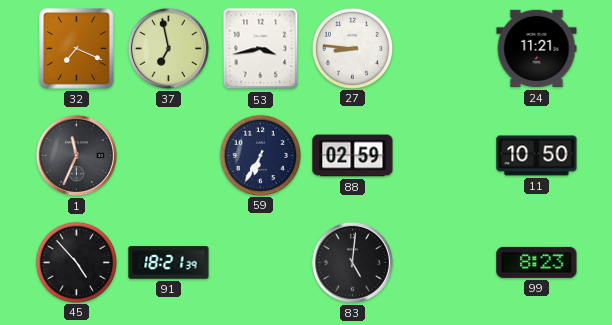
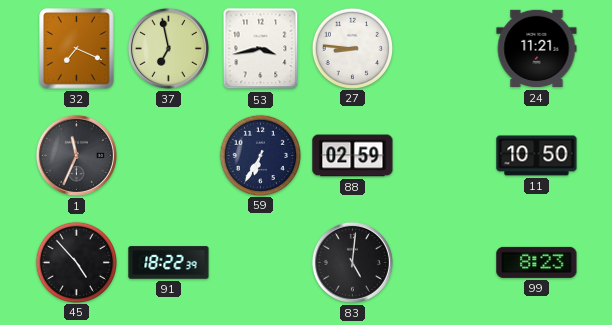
91: 18:21 -> 18:22 (169, 263)
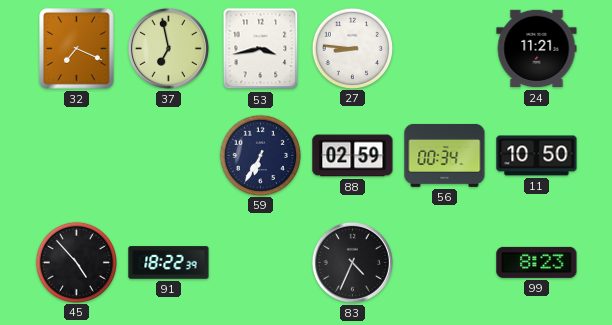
1: 11:34 -> none (76, 155)
56: none -> 00:34 (445, 155)
83: 5:01 -> 4:34 (352, 262)
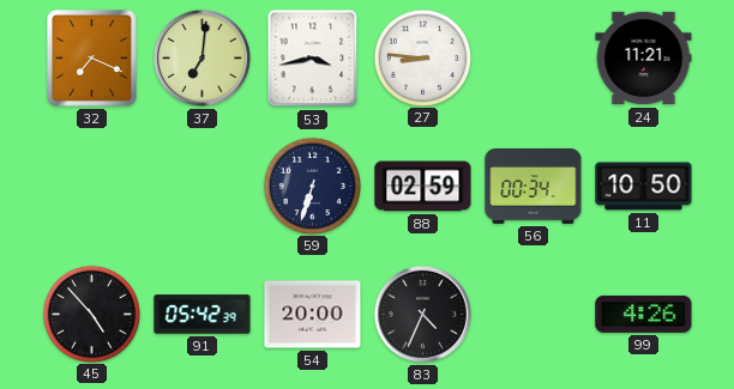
37: 6:58 -> 7:01 (201, 57)
59: 6:35 -> 6:33 (312, 186)
91: 18:22 -> 05:42 (203, 315)
54: none -> 20:00 (313, 315)
99: 8:23 -> 4:26 (644, 314)
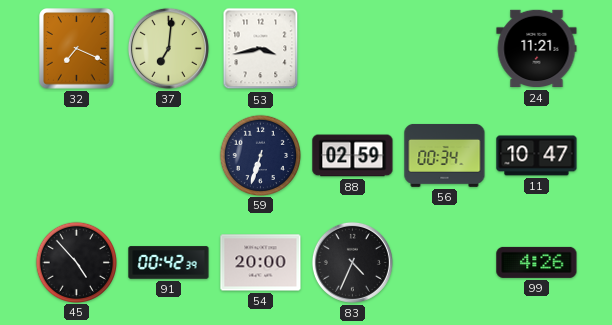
27: 8:46 -> none (422, 57)
11: 10:50 -> 10:47 (537, 156)
91: 05:42 -> 00:42 (169, 263)
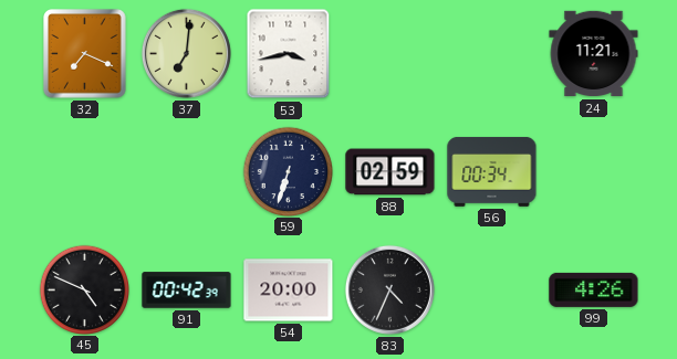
11: 10:47 -> none (537, 156)
45: 4:53 -> 4:49 (84, 289)
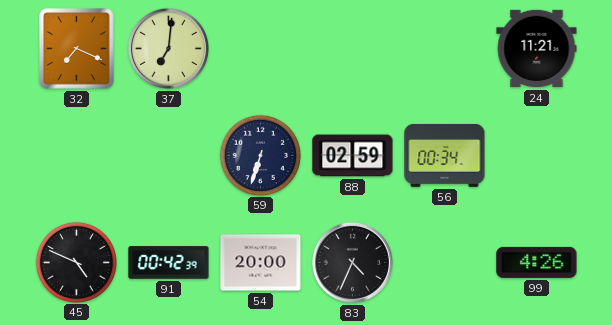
53: 3:43 -> none (289, 54)
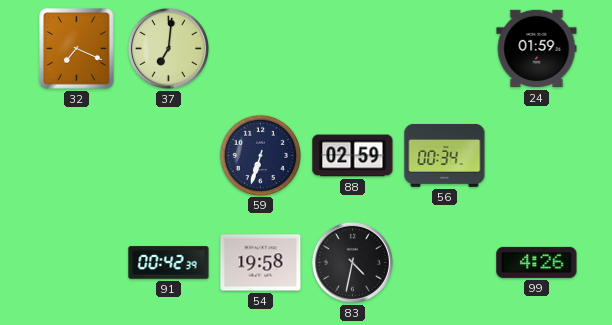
24: 11:21 -> 01:59 (537, 49)
45: 4:49 -> none (76, 262)
54: 20:00 -> 19:58 (261, 263)
83: 4:34 -> 4:32 (352, 262)
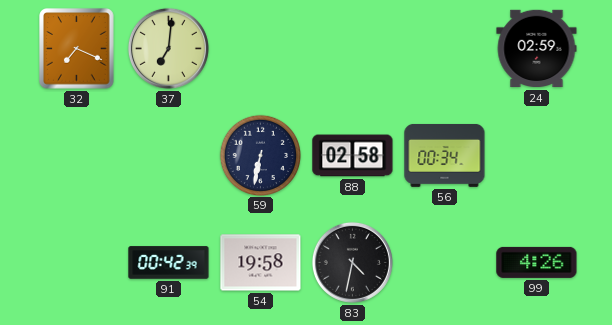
24: 01:59 -> 02:59 (537, 49)
59: 6:33 -> 6:32 (260, 155)
88: 02:59 -> 02:58 (353, 156)
